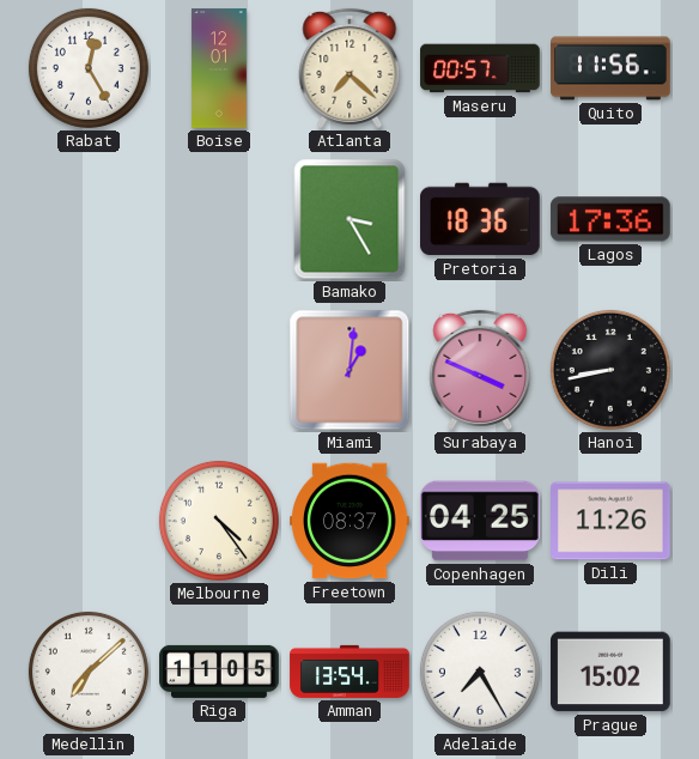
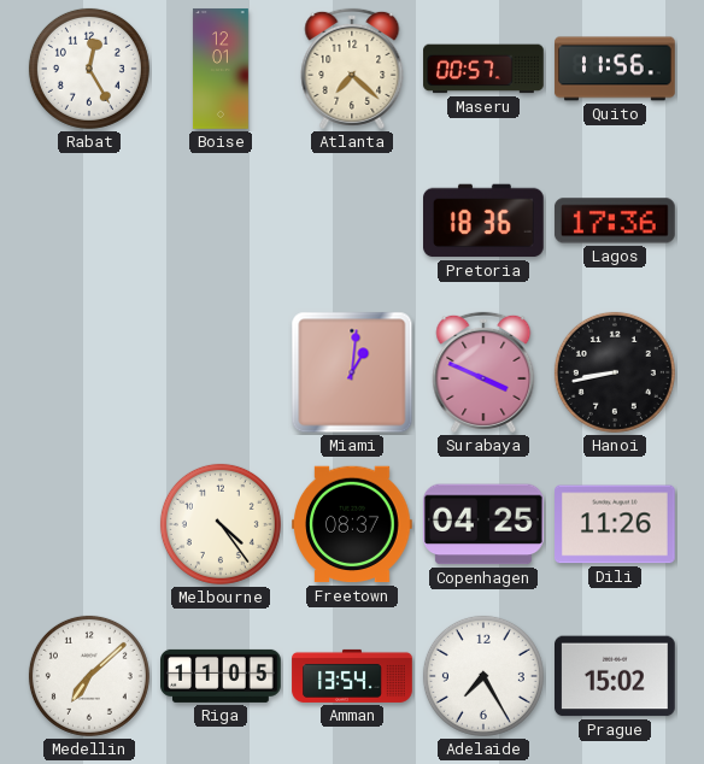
Bamako: 3:25 -> none (349, 219)
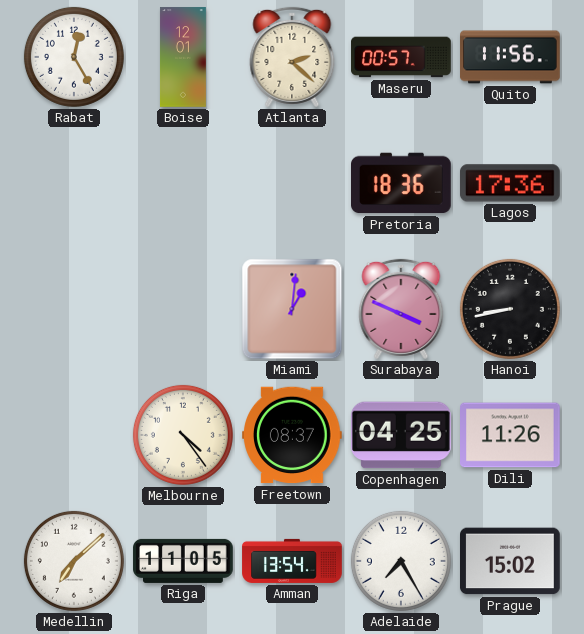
Atlanta: 7:22 -> 2:22 (292, 57)
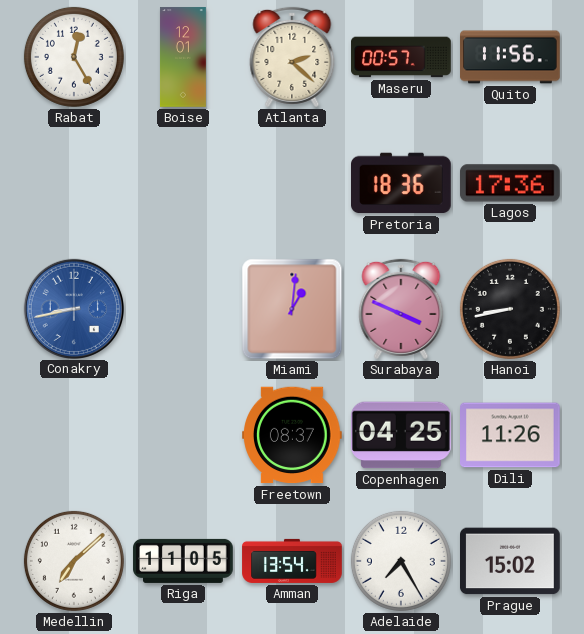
Conakry: none -> 8:43 (73, 308)
Melbourne: 4:24 -> none (183, 435)
